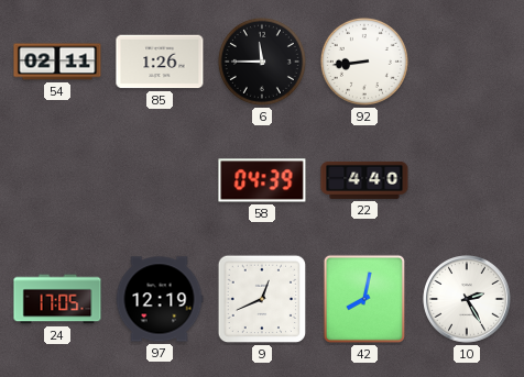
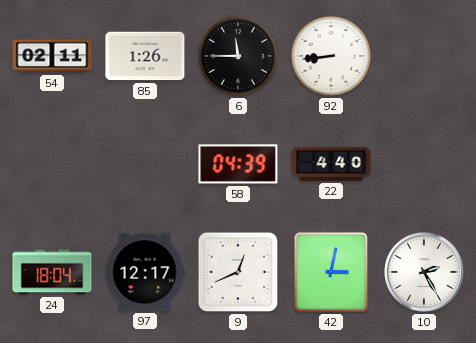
24: 17:05 -> 18:04 (52, 272)
97: 12:19 -> 12:17 (145, 272)
42: 8:02 -> 3:02 (331, 272)
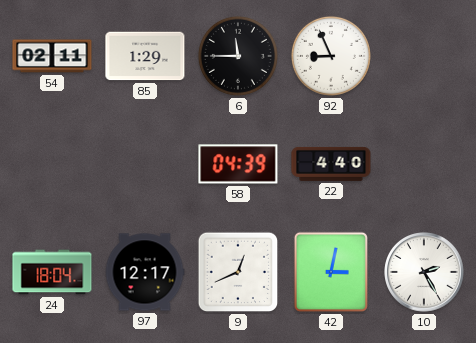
85: 1:26 -> 1:29 (145, 56)
92: 8:44 -> 8:56 (331, 56)
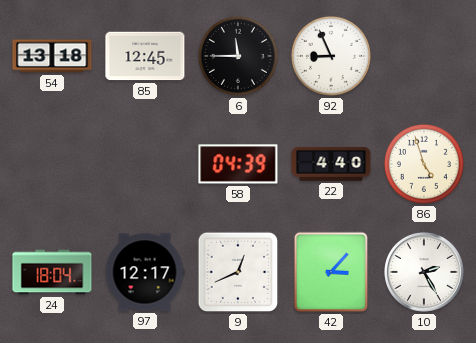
54: 02:11 -> 13:18 (52, 56)
85: 1:29 -> 12:45 (145, 56)
86: none -> 4:57 (424, 164)
42: 3:02 -> 3:07 (331, 272)
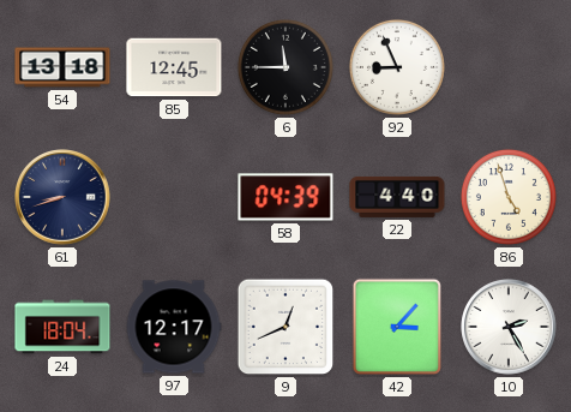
61: none -> 8:42 (62, 197)
